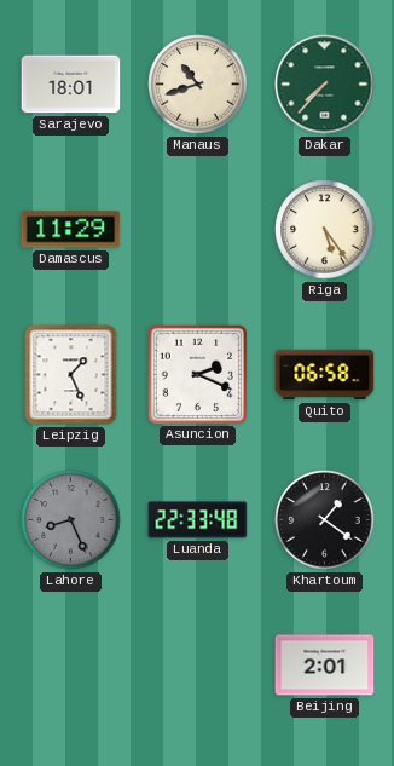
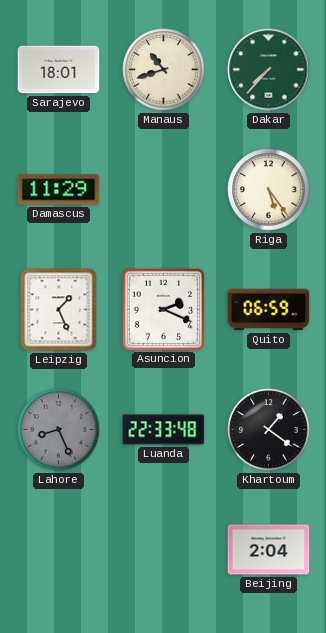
Quito: 06:58 -> 06:59 (269, 310)
Beijing: 2:01 -> 2:04 (269, 550)
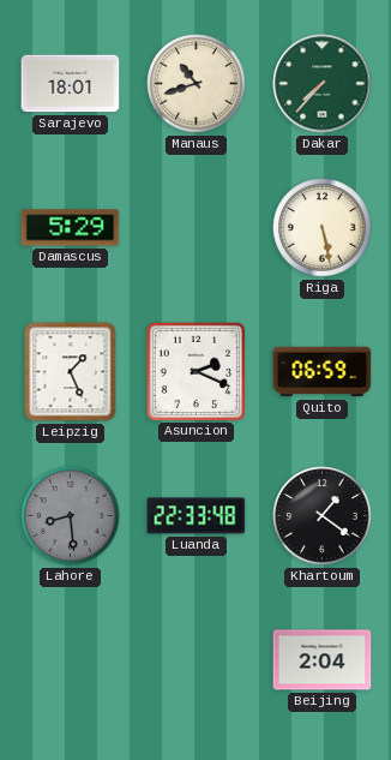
Damascus: 11:29 -> 5:29 (71, 228)
Riga: 5:24 -> 5:28 (323, 228)
Lahore: 8:26 -> 8:29 (71, 516)
